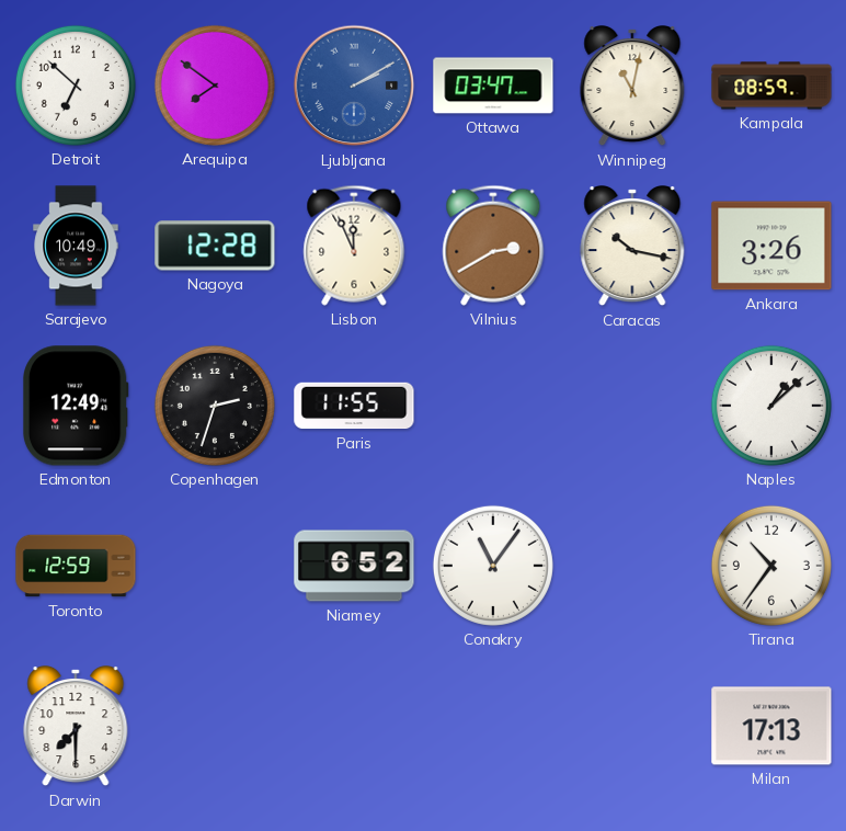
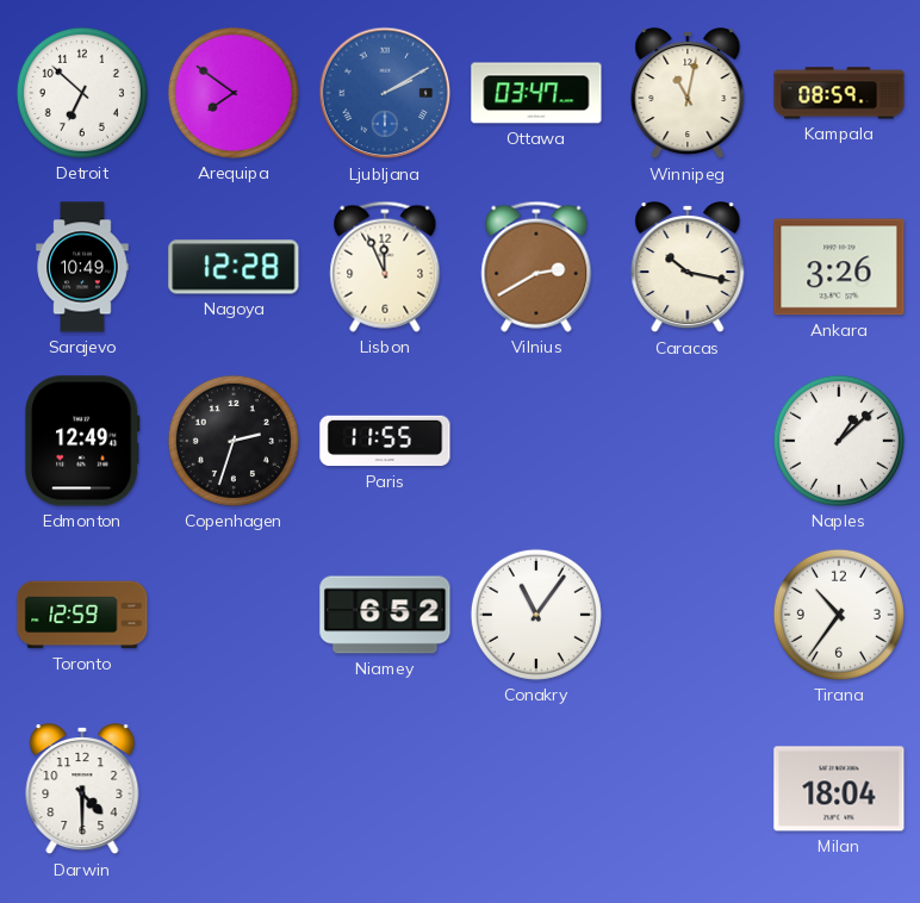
Darwin: 7:30 -> 4:30 (82, 790)
Milan: 17:13 -> 18:04 (839, 789)
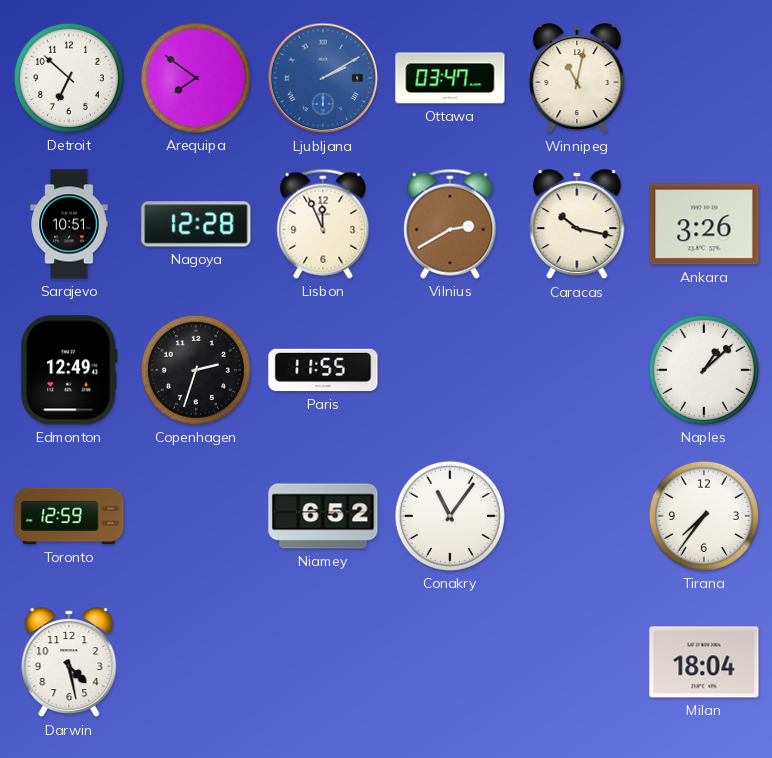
Kampala: 08:59 -> none (839, 93)
Sarajevo: 10:49 -> 10:51 (69, 224)
Tirana: 10:36 -> 7:36 (704, 516)
Darwin: 4:30 -> 4:28 (69, 663)
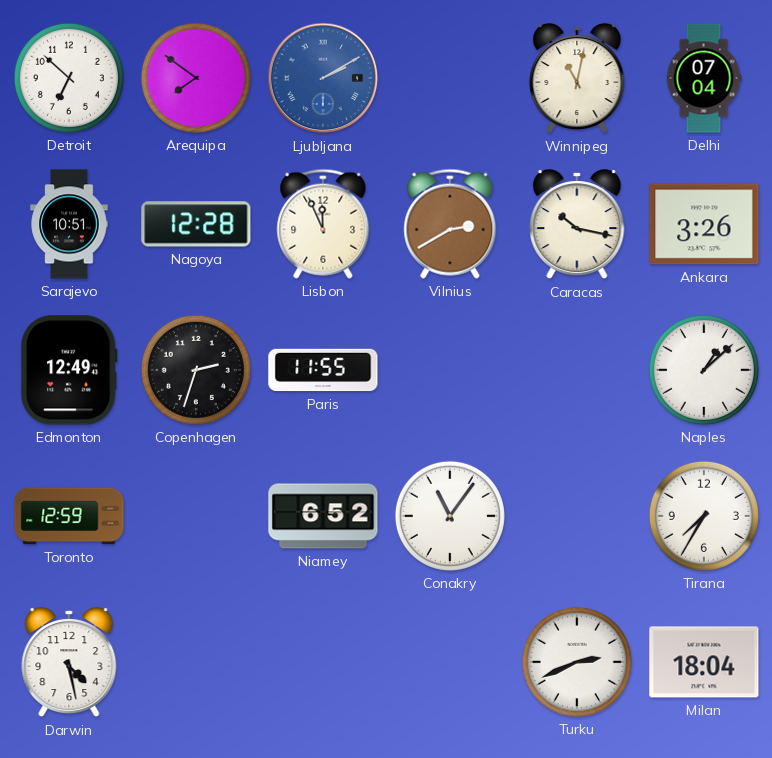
Ottawa: 03:47 -> none (450, 78)
Delhi: none -> 07:04 (704, 78)
Tirana: 7:36 -> 7:35 (704, 516)
Turku: none -> 2:41 (577, 662)
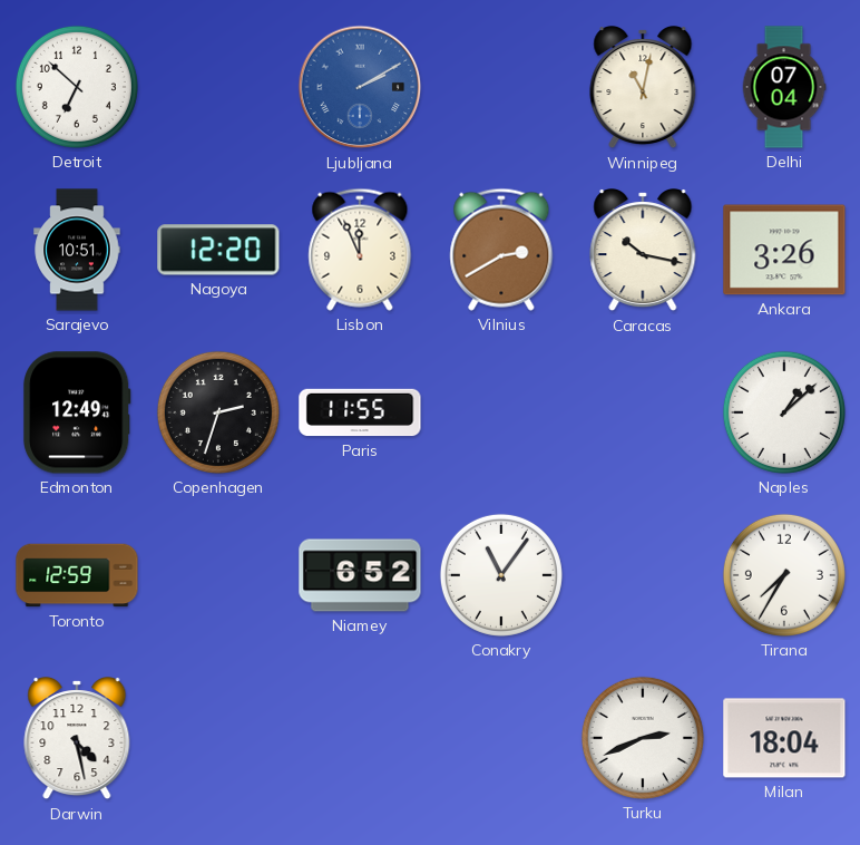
Arequipa: 7:51 -> none (196, 78)
Nagoya: 12:28 -> 12:20 (218, 250)
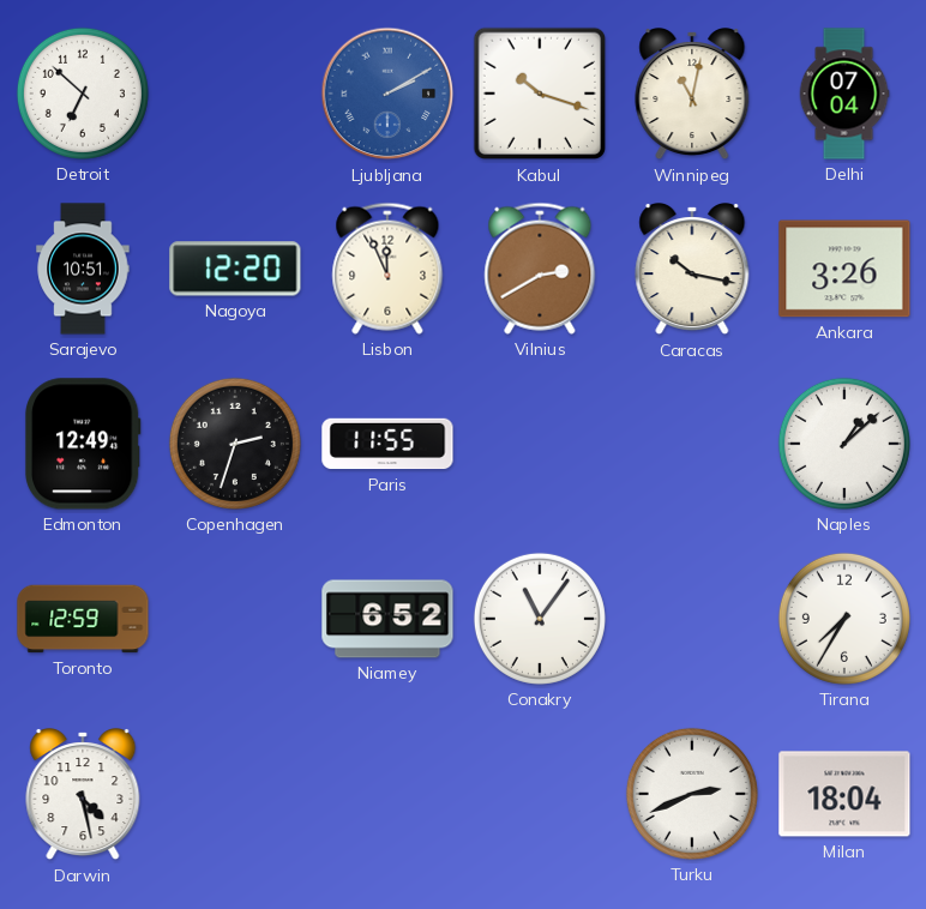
Kabul: none -> 10:18 (540, 94)
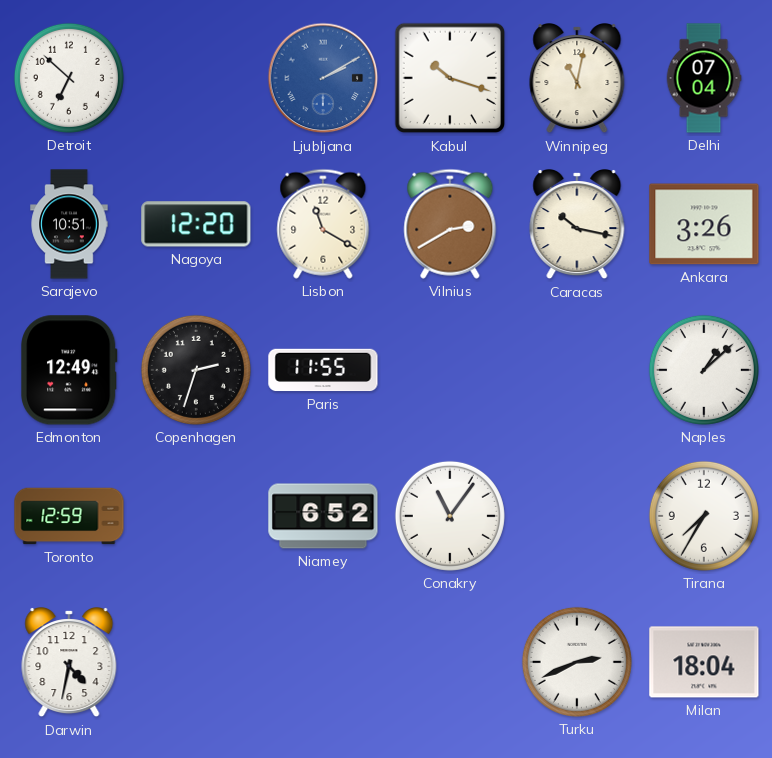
Lisbon: 11:56 -> 11:20 (323, 224)
Darwin: 4:28 -> 4:32 (69, 663)
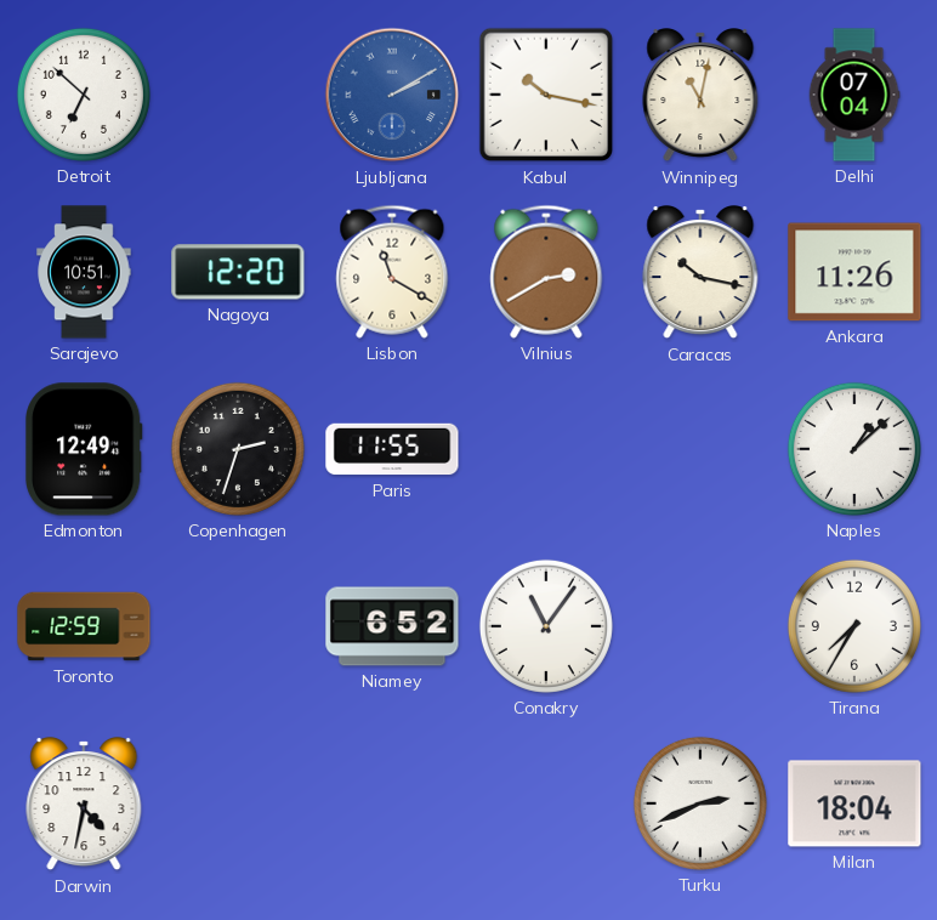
Kabul: 10:18 -> 10:17 (546, 95)
Ankara: 3:26 -> 11:26 (854, 272)
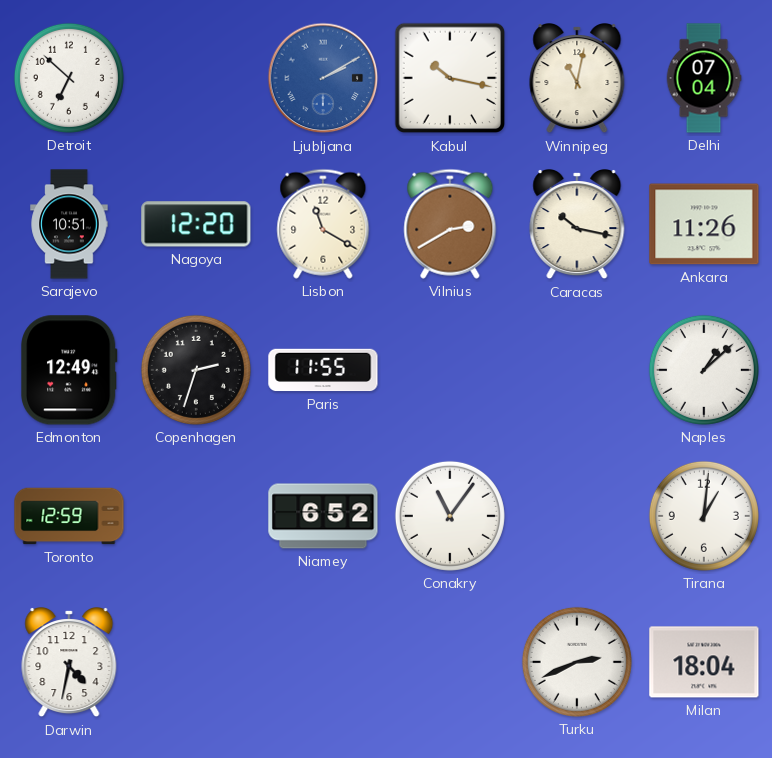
Tirana: 7:35 -> 1:01 (704, 516)
